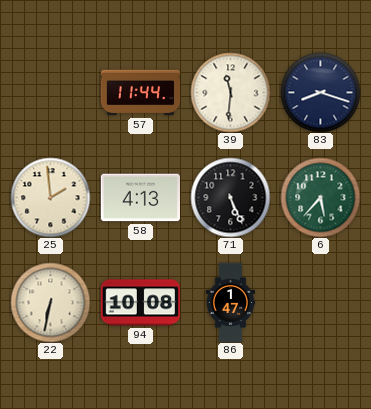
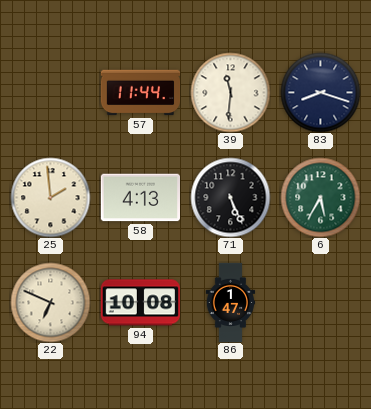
6: 5:37 -> 5:35 (320, 197)
22: 6:32 -> 6:49 (50, 302)
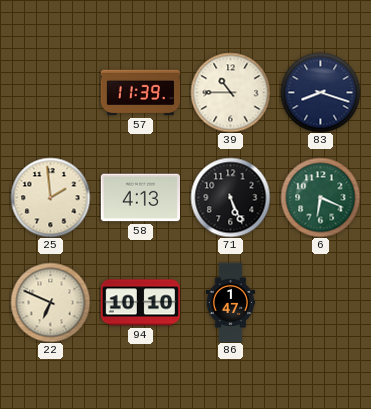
57: 11:44 -> 11:39 (140, 93)
39: 11:31 -> 10:45 (230, 92)
6: 5:35 -> 6:19 (320, 197)
94: 10:08 -> 10:10 (140, 303)
